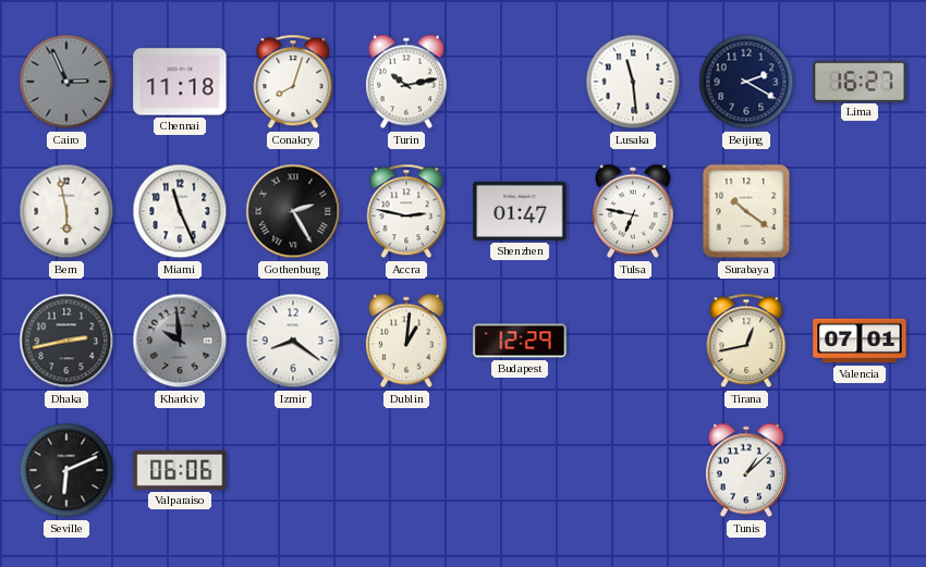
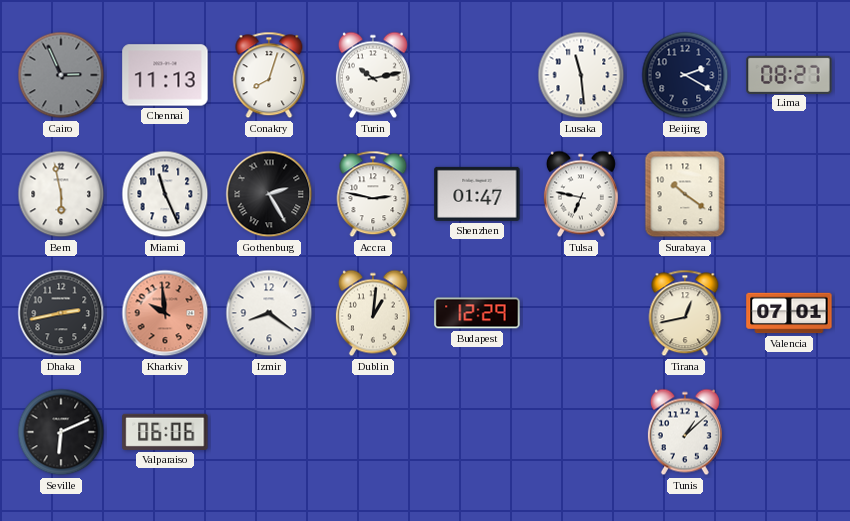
Chennai: 11:18 -> 11:13 (165, 75)
Lima: 16:27 -> 08:27 (789, 74)
Kharkiv dial: grey -> salmon (165, 313)
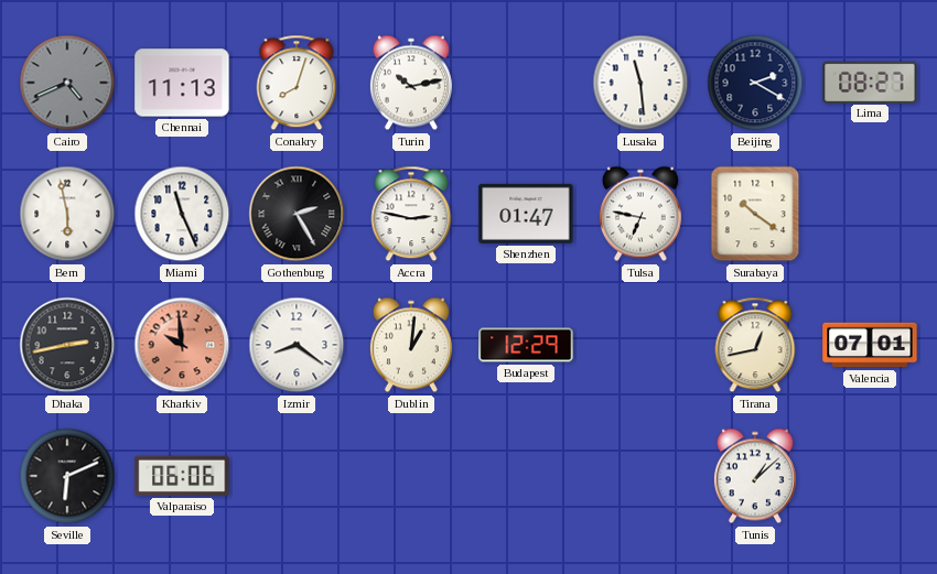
Cairo: 2:56 -> 4:41 (67, 83)
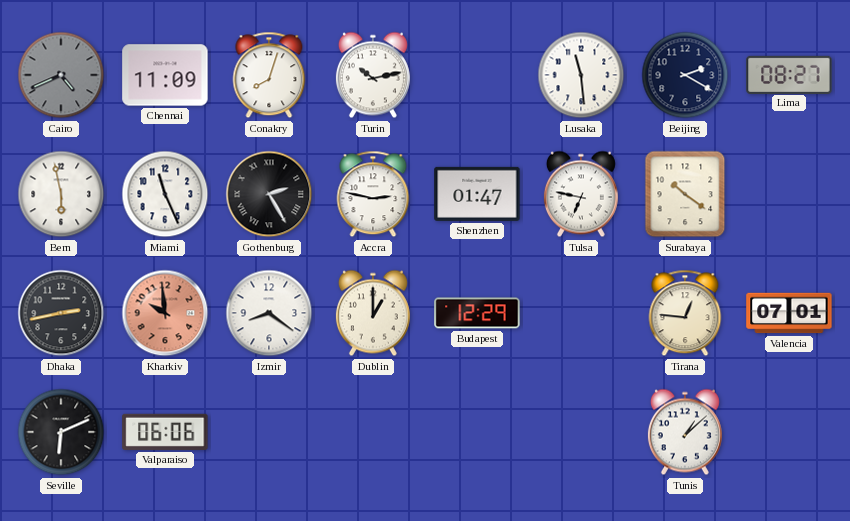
Chennai: 11:13 -> 11:09 (165, 75)
Dublin: 1:01 -> 1:00 (373, 313)
Tirana: 12:43 -> 12:46 (685, 313)
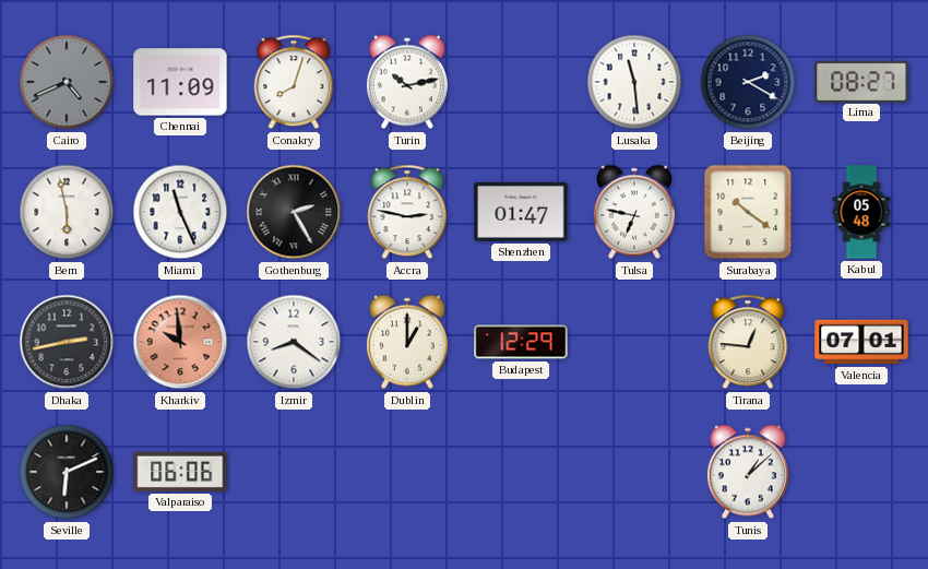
Kabul: none -> 05:48 (861, 212)
